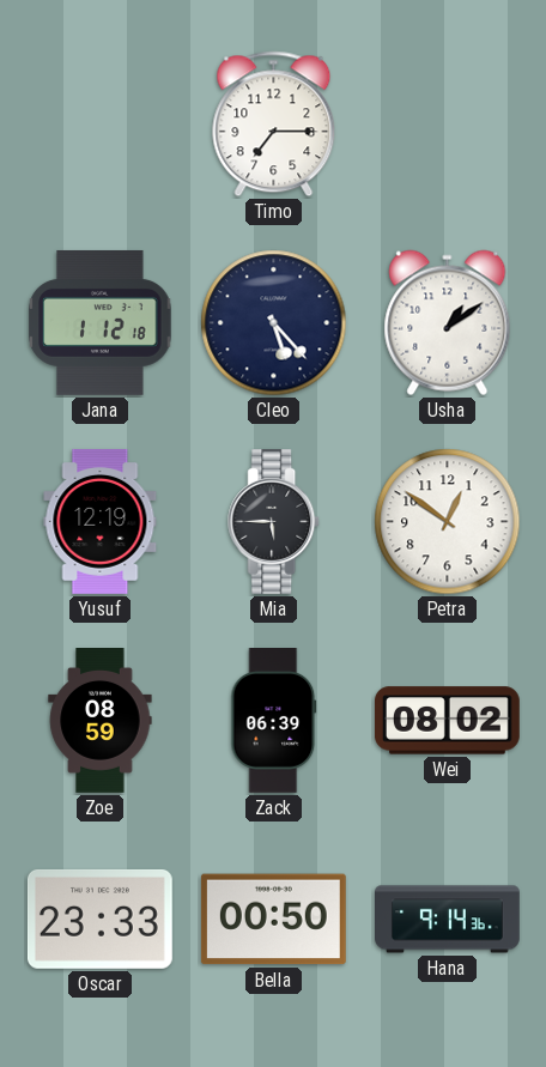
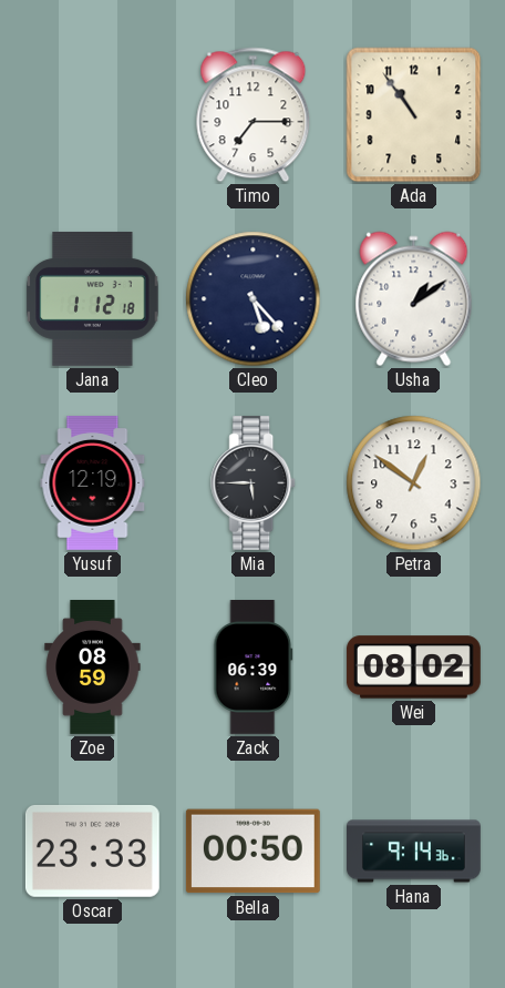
Ada: none -> 10:54 (414, 115)
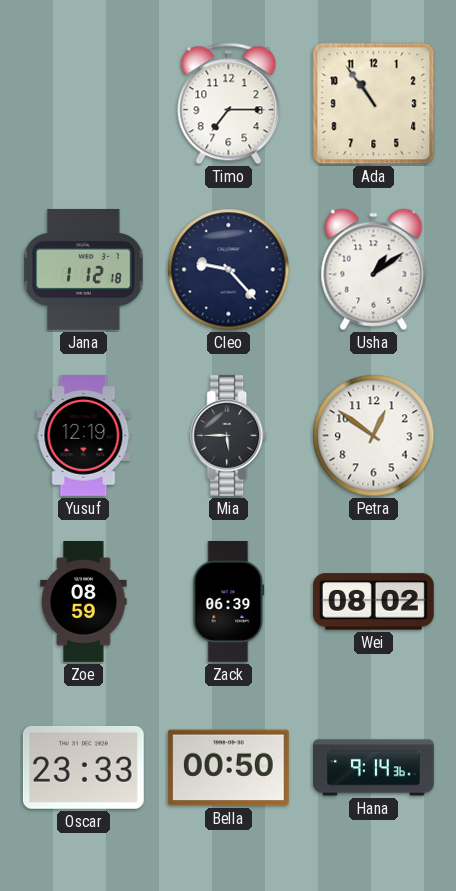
Cleo: 5:23 -> 9:23 (229, 270)
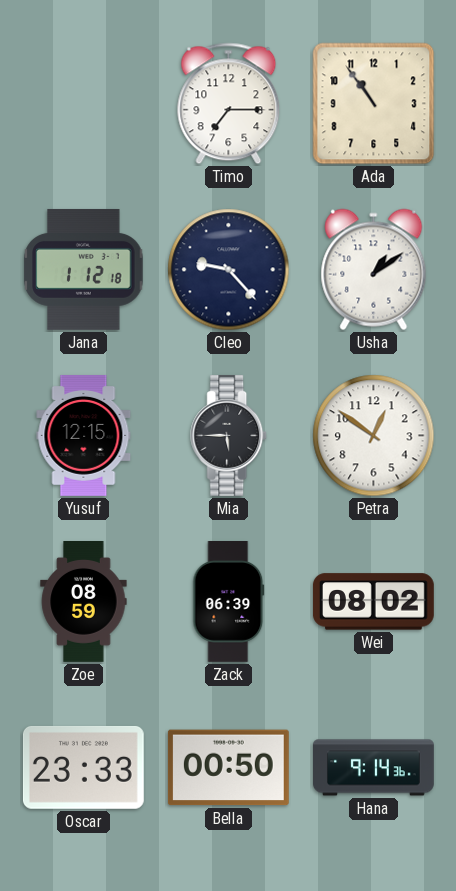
Yusuf: 12:19 -> 12:15 (84, 435)
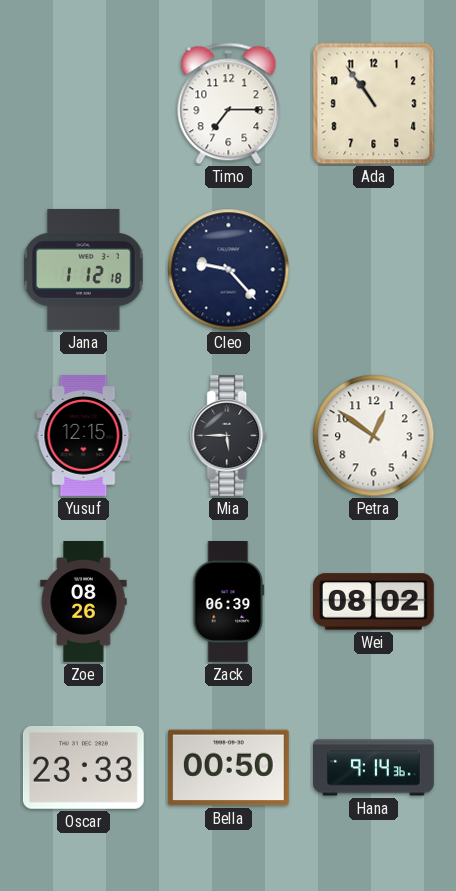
Usha: 1:09 -> none (374, 270)
Zoe: 08:59 -> 08:26 (84, 602)
